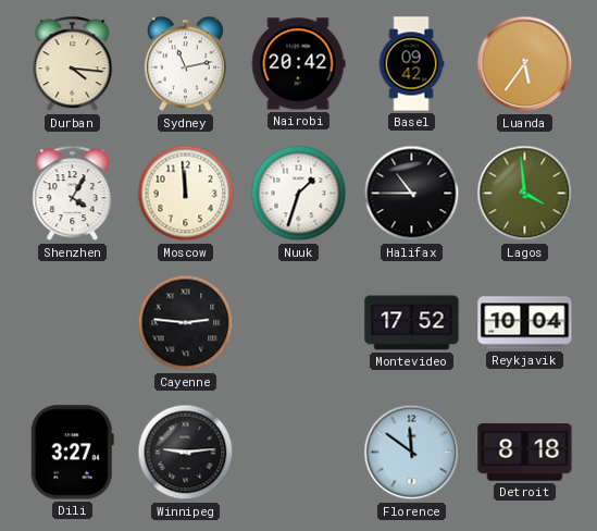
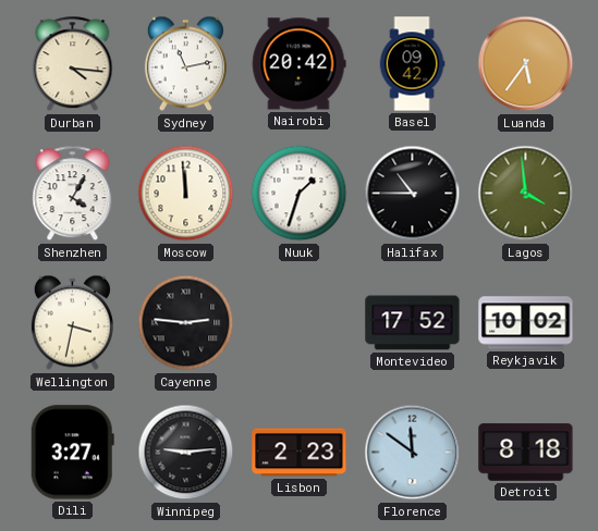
Wellington: none -> 3:32 (72, 323)
Reykjavik: 10:04 -> 10:02 (526, 323)
Lisbon: none -> 2:23 (300, 453)
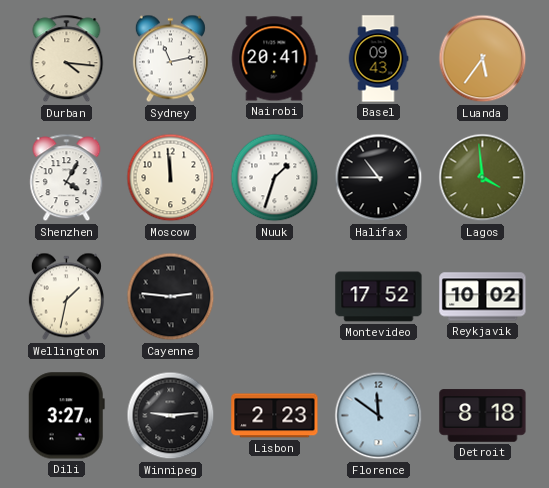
Nairobi: 20:42 -> 20:41 (274, 59)
Basel: 09:42 -> 09:43 (378, 59)
Wellington: 3:32 -> 1:32 (66, 297)
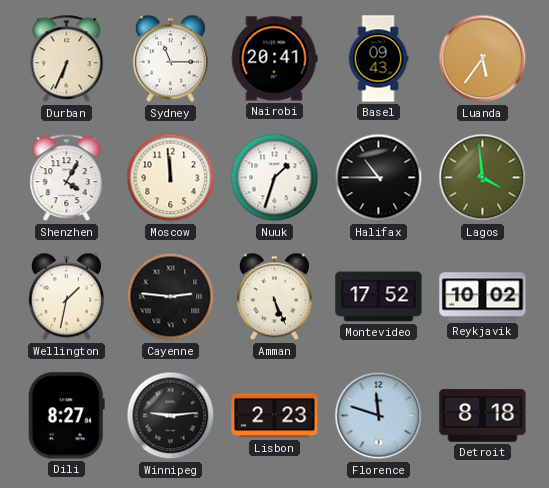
Durban: 4:16 -> 6:34 (67, 59)
Sydney: 11:13 -> 11:15 (170, 59)
Amman: none -> 5:26 (274, 297)
Dili: 3:27 -> 8:27 (66, 416)
Florence: 11:51 -> 11:48 (379, 416)
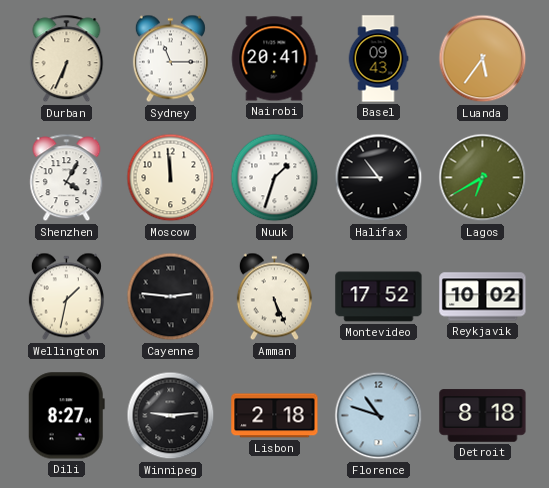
Lagos: 3:59 -> 6:40 (483, 178)
Lisbon: 2:23 -> 2:18 (275, 416)
Florence: 11:48 -> 10:48 (379, 416)
